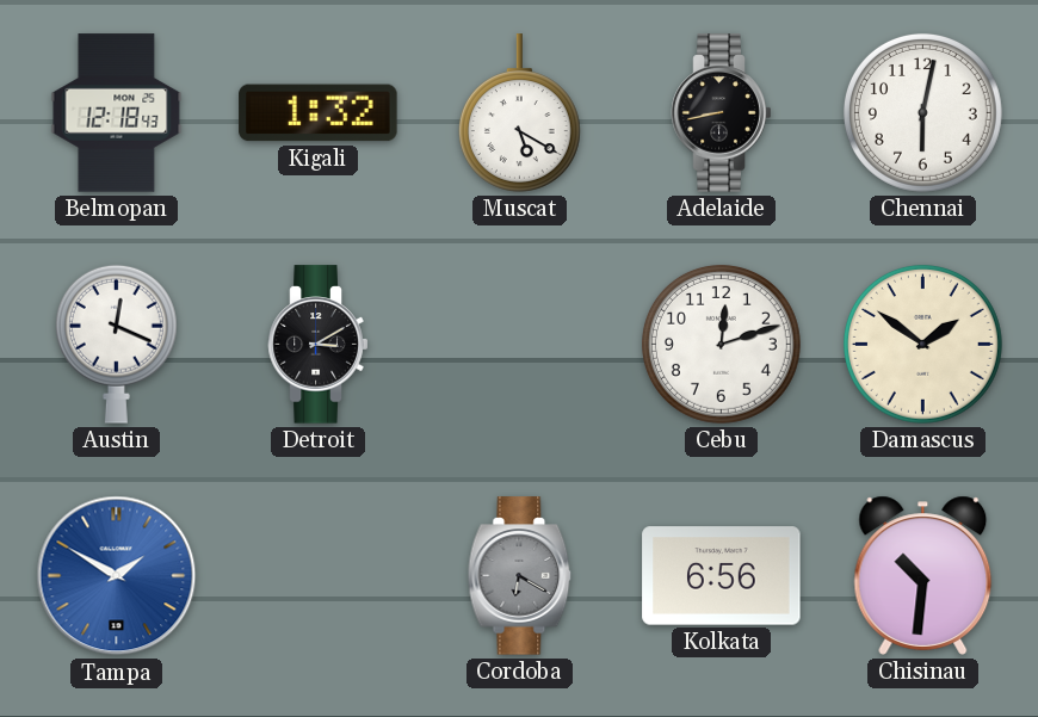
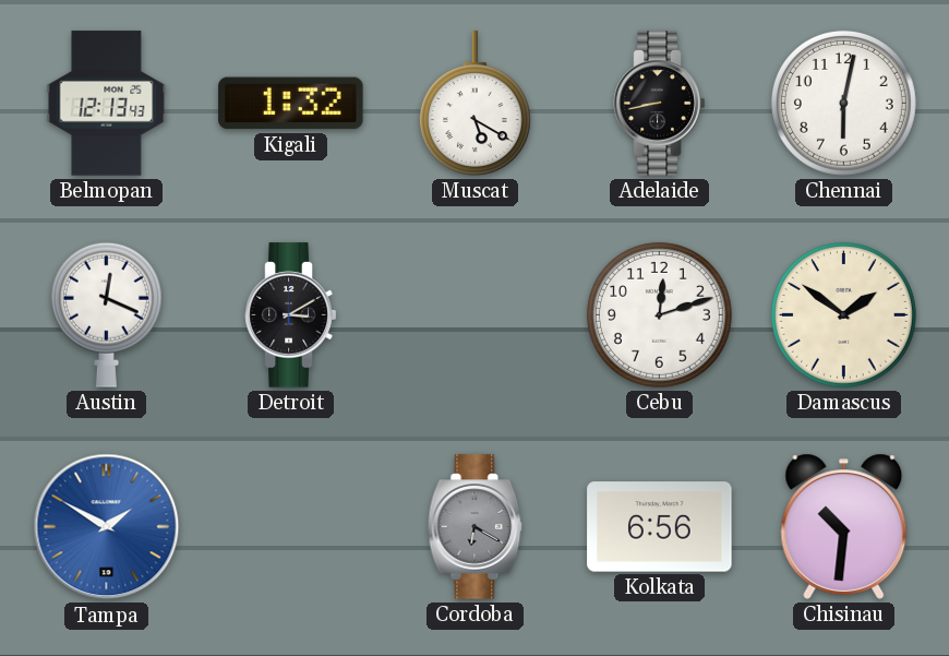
Belmopan: 12:18 -> 12:13 (107, 104)
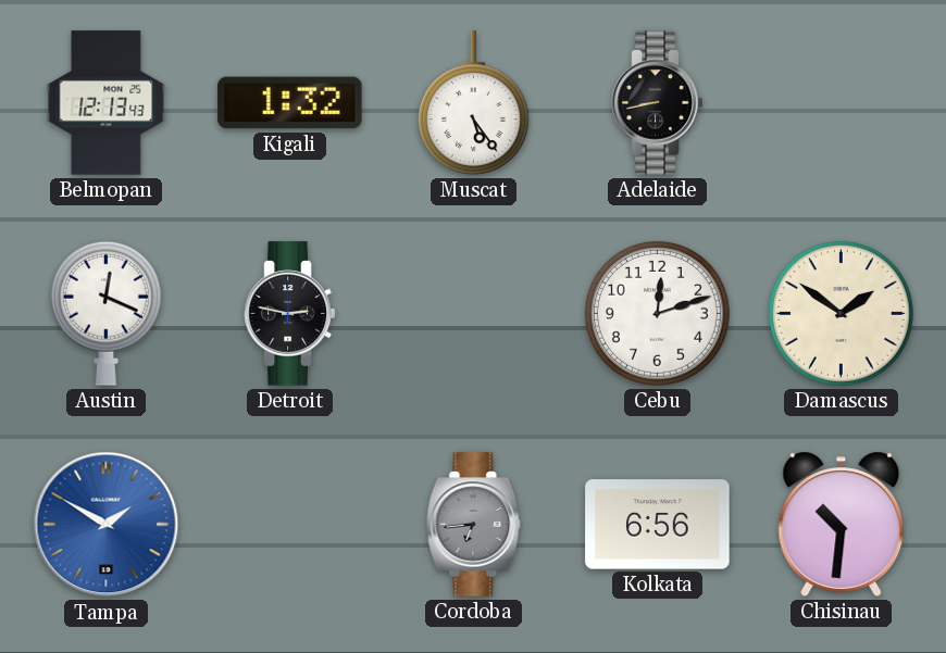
Muscat: 5:20 -> 5:24 (473, 103)
Chennai: 6:02 -> none (843, 103)
Detroit: 3:10 -> 2:47 (290, 314)
Cordoba: 6:20 -> 6:44 (474, 525)
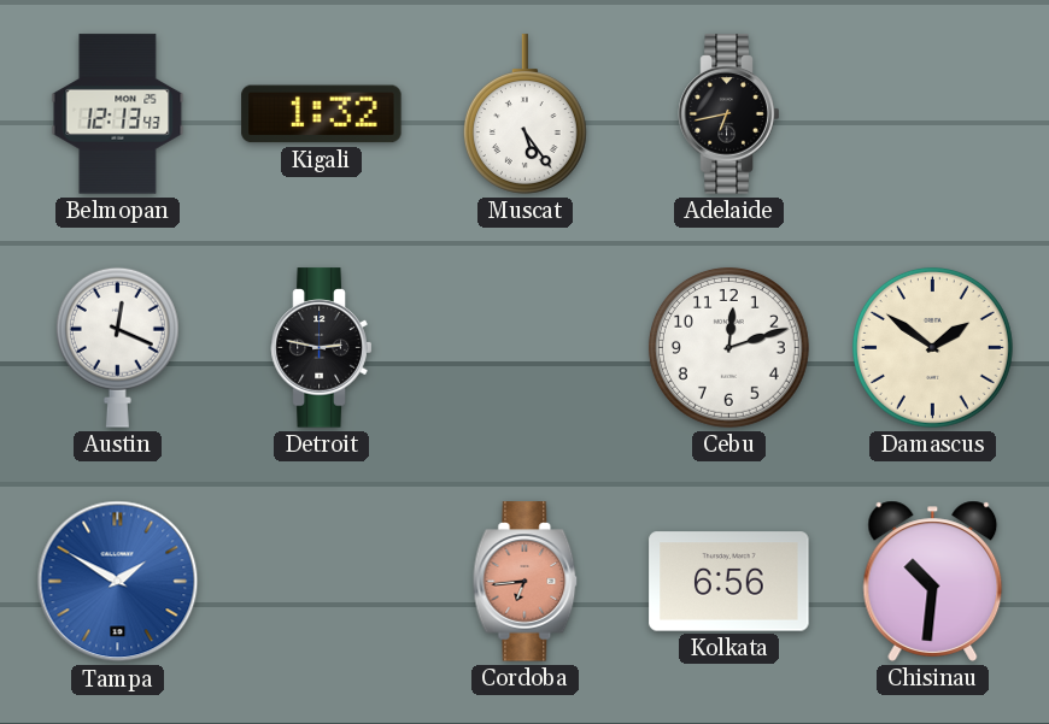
Adelaide: 8:43 -> 6:43 (729, 114)
Cordoba dial: grey -> salmon (526, 582)
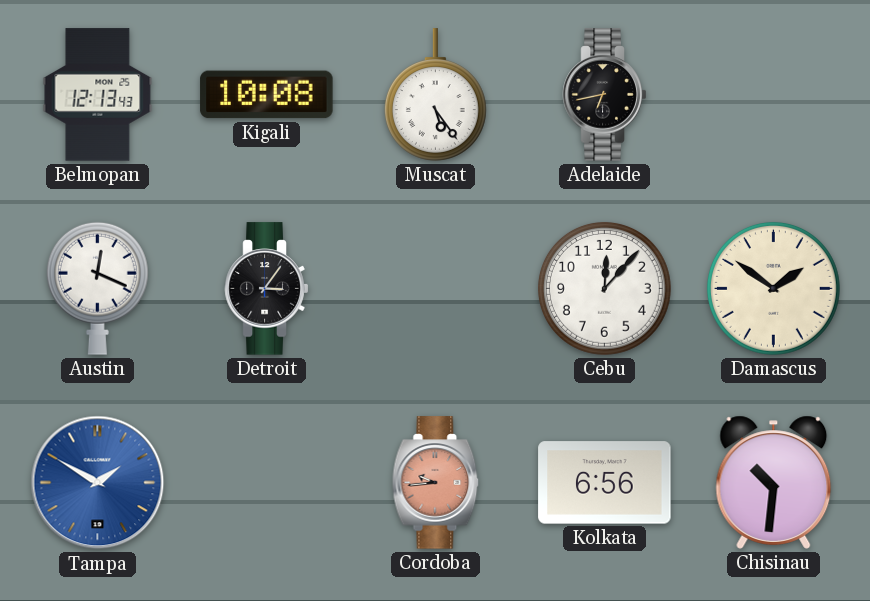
Kigali: 1:32 -> 10:08 (267, 95)
Detroit: 2:47 -> 3:06 (267, 289)
Cebu: 12:12 -> 12:07 (604, 288)
Cordoba: 6:44 -> 9:44 (436, 483)
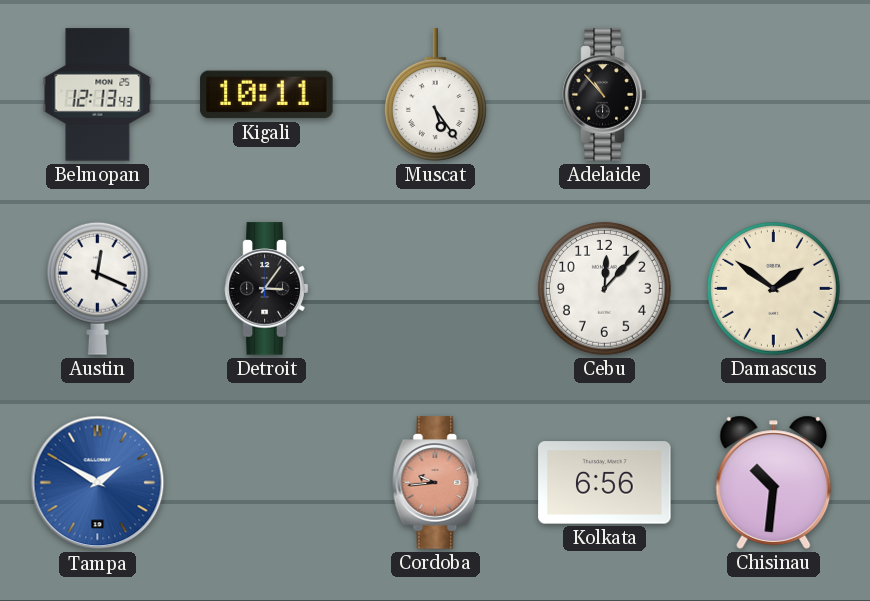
Kigali: 10:08 -> 10:11 (267, 95)
Adelaide: 6:43 -> 10:53 (605, 95)
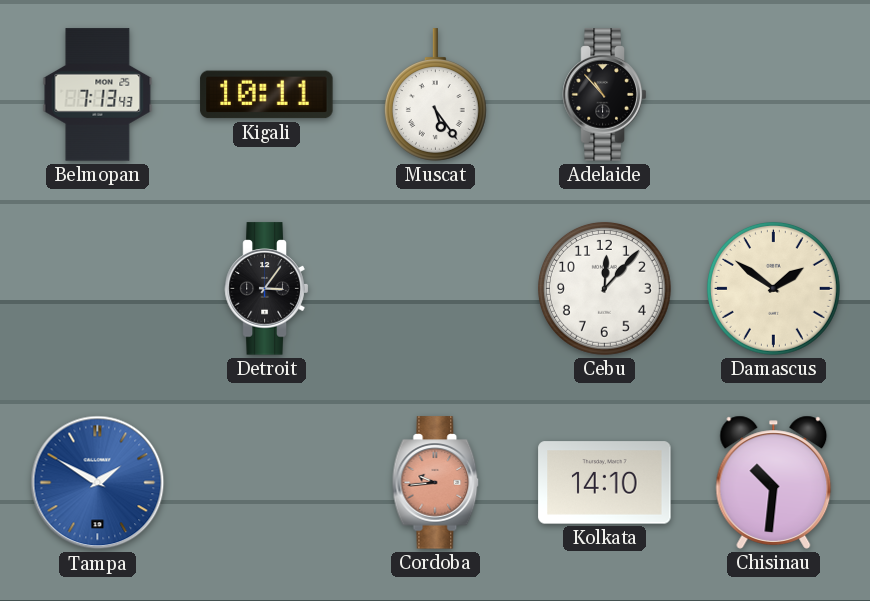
Belmopan: 12:13 -> 7:13 (98, 95)
Austin: 12:19 -> none (97, 288)
Kolkata: 6:56 -> 14:10 (605, 483)
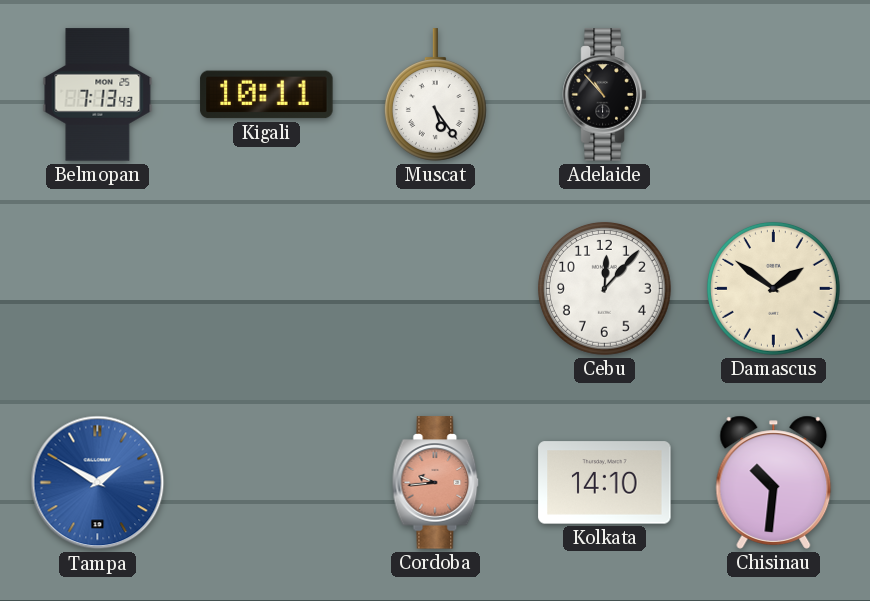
Detroit: 3:06 -> none (267, 289)
